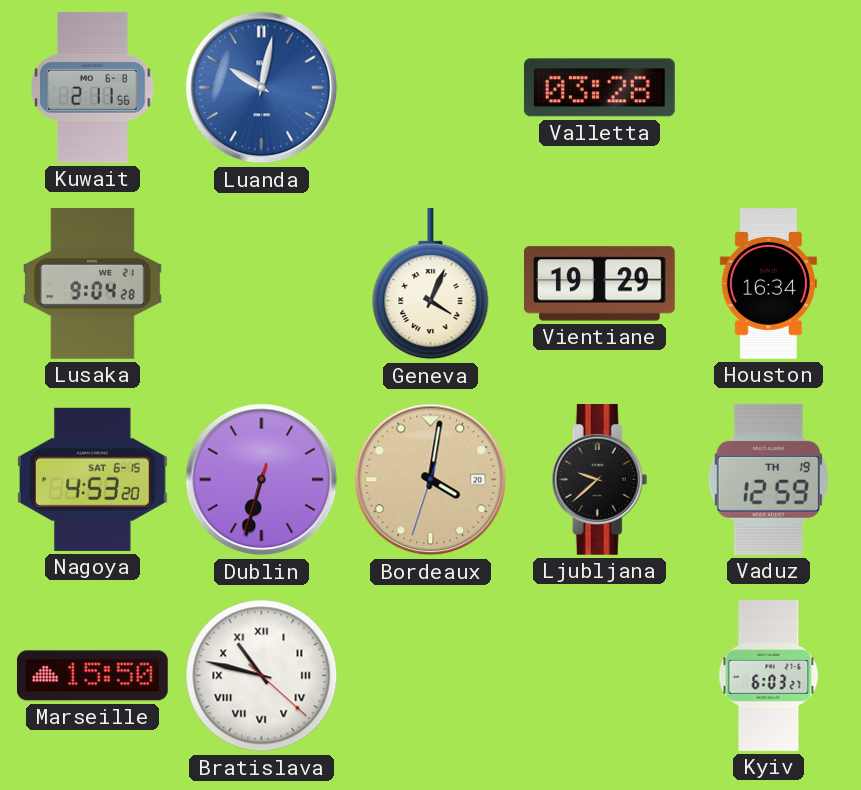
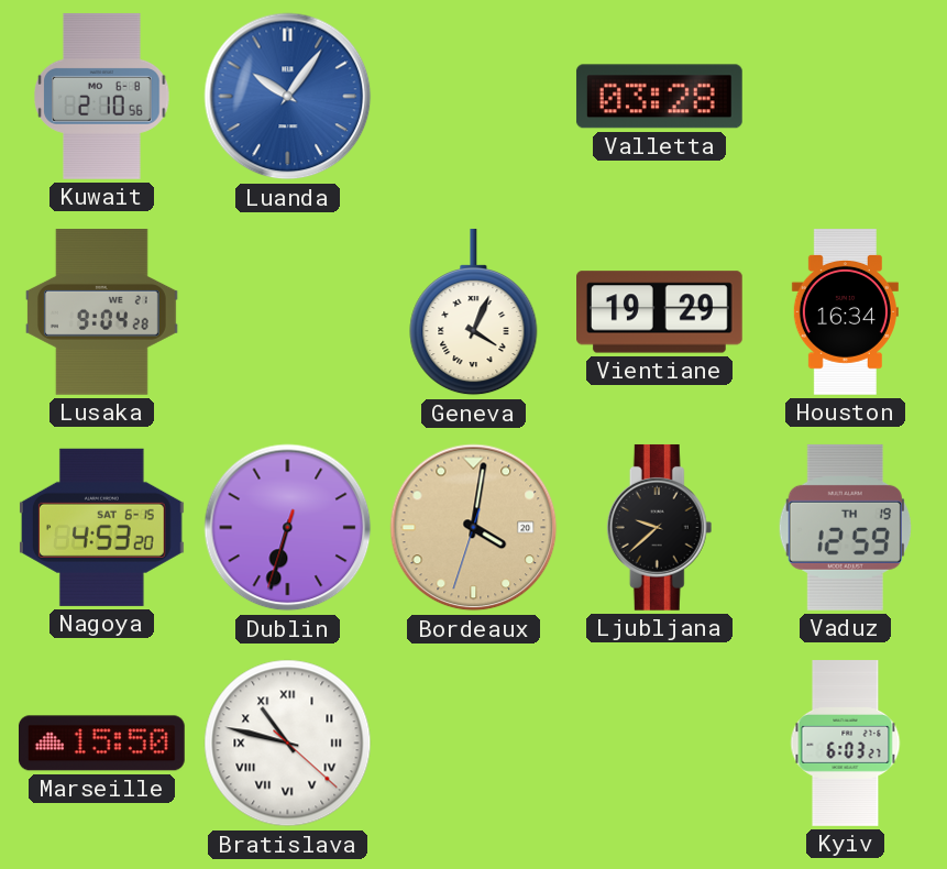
Kuwait: 2:11 -> 2:10 (102, 96)
Luanda: 10:02 -> 10:06 (288, 97)
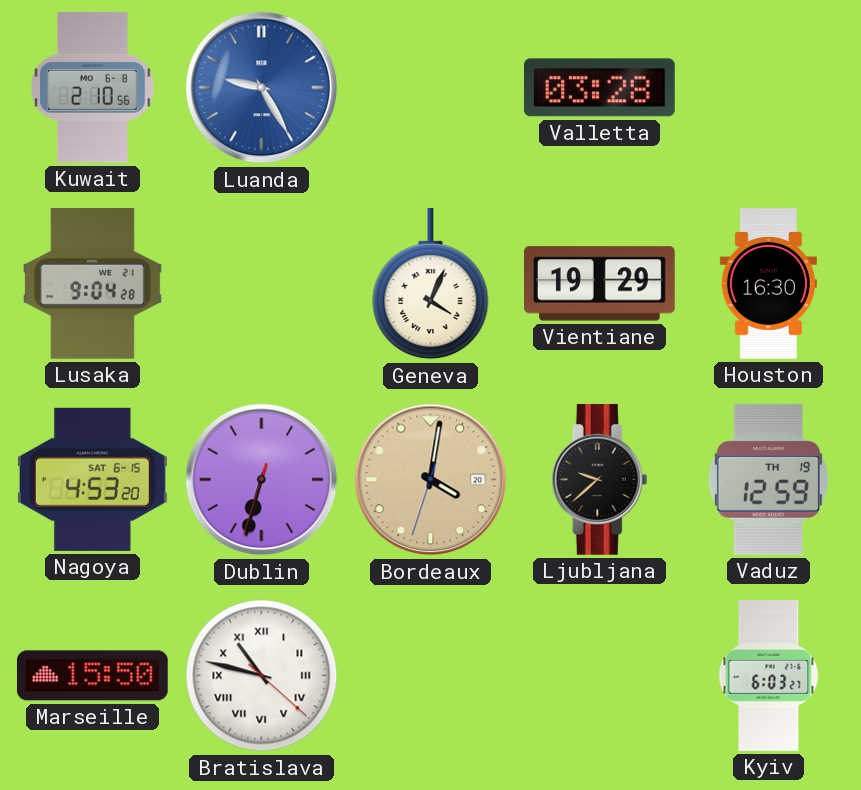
Luanda: 10:06 -> 9:25 (262, 88)
Houston: 16:34 -> 16:30 (768, 284)
